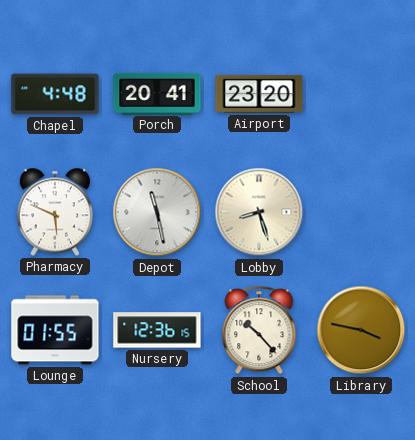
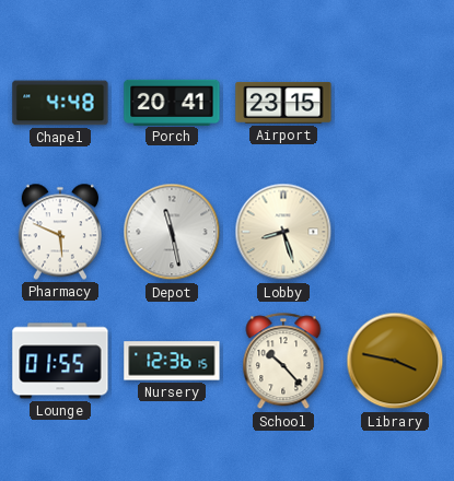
Airport: 23:20 -> 23:15 (283, 103)
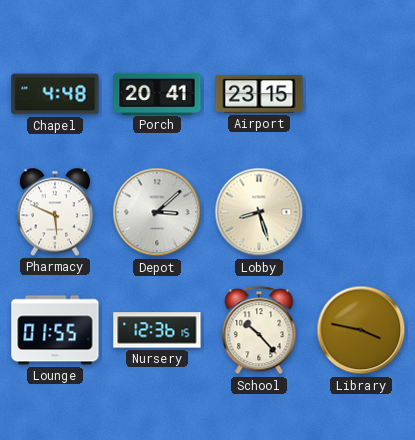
Depot: 11:28 -> 3:08 (157, 212)
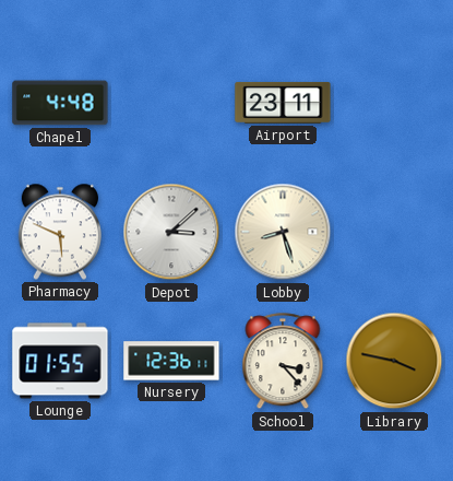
Porch: 20:41 -> none (157, 93)
Airport: 23:15 -> 23:11 (283, 103)
Nursery: 12:36:15 -> 12:36:11 (171, 361)
School: 10:23 -> 3:23 (283, 362)
